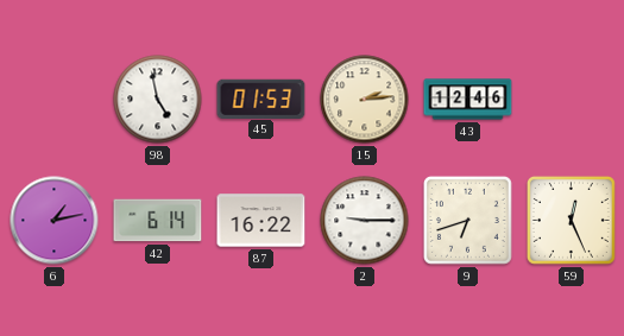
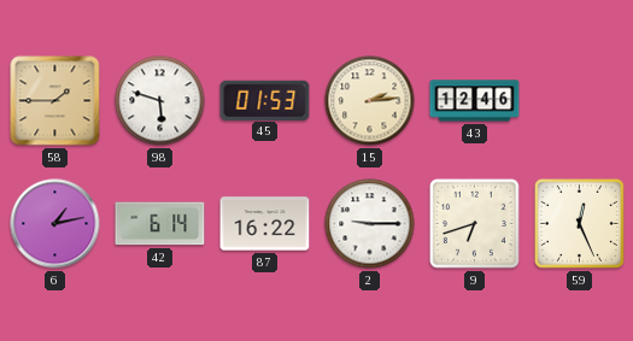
58: none -> 1:45 (55, 101)
98: 4:58 -> 5:48 (160, 101)
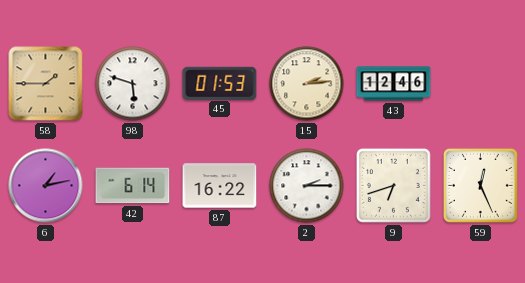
2: 9:15 -> 2:15 (307, 186)
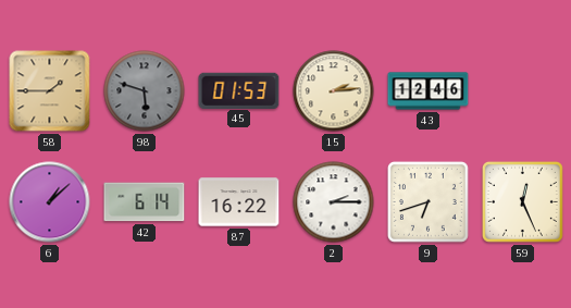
98 dial: white -> grey (145, 91)
6: 1:13 -> 1:08 (50, 202)
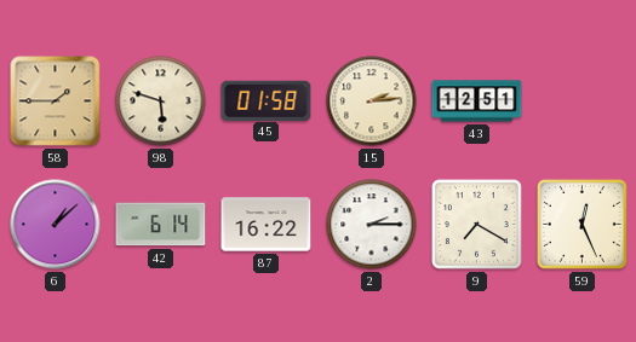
98 dial: grey -> cream (161, 102)
45: 01:53 -> 01:58 (267, 100)
43: 12:46 -> 12:51 (477, 102)
9: 6:42 -> 7:20 (476, 224)
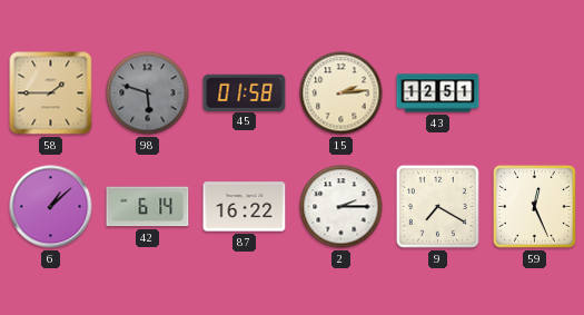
98 dial: cream -> grey (148, 93)
